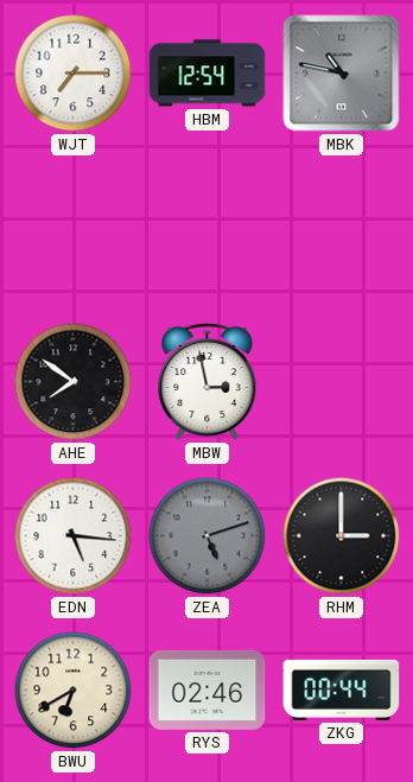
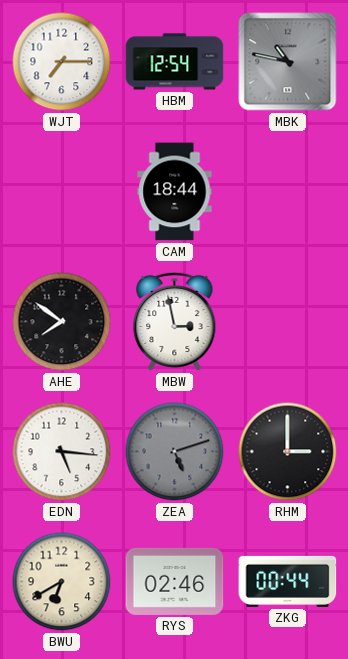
CAM: none -> 18:44 (175, 192)
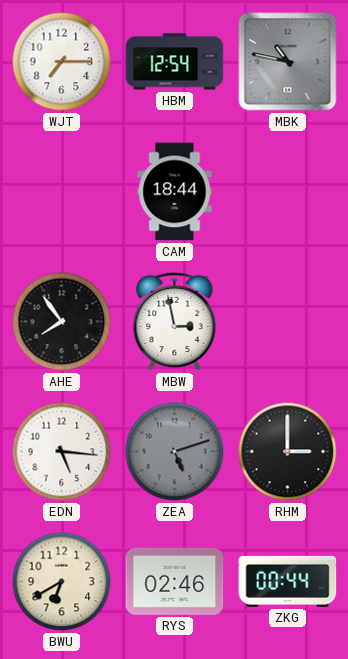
AHE: 7:51 -> 7:54 (62, 322)
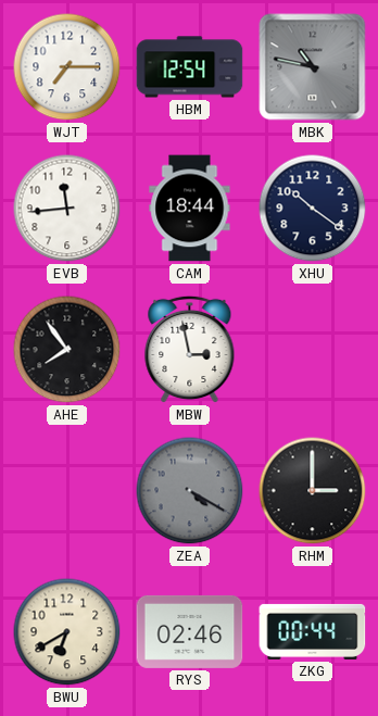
EVB: none -> 11:44 (67, 209)
XHU: none -> 10:21 (313, 209)
EDN: 5:16 -> none (62, 452)
ZEA: 5:12 -> 4:20 (190, 491)
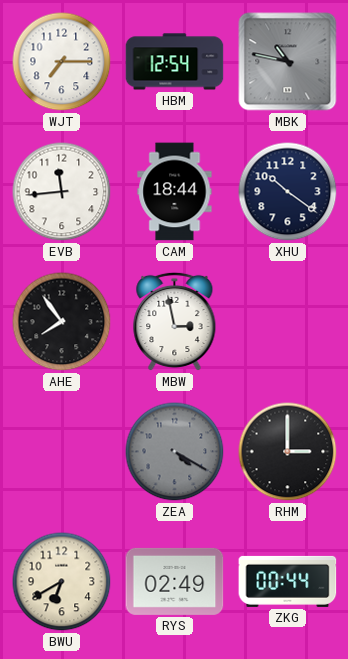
RYS: 02:46 -> 02:49 (175, 581)
